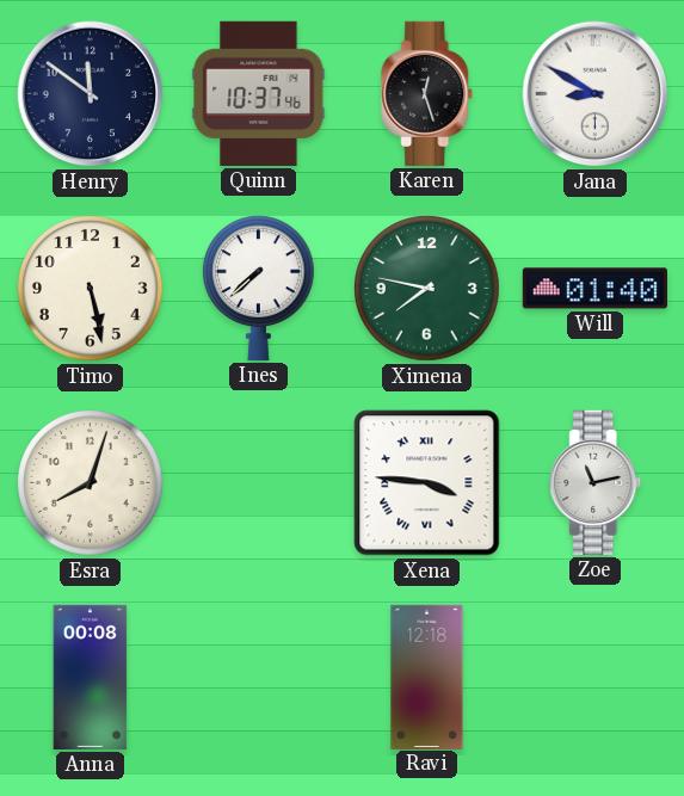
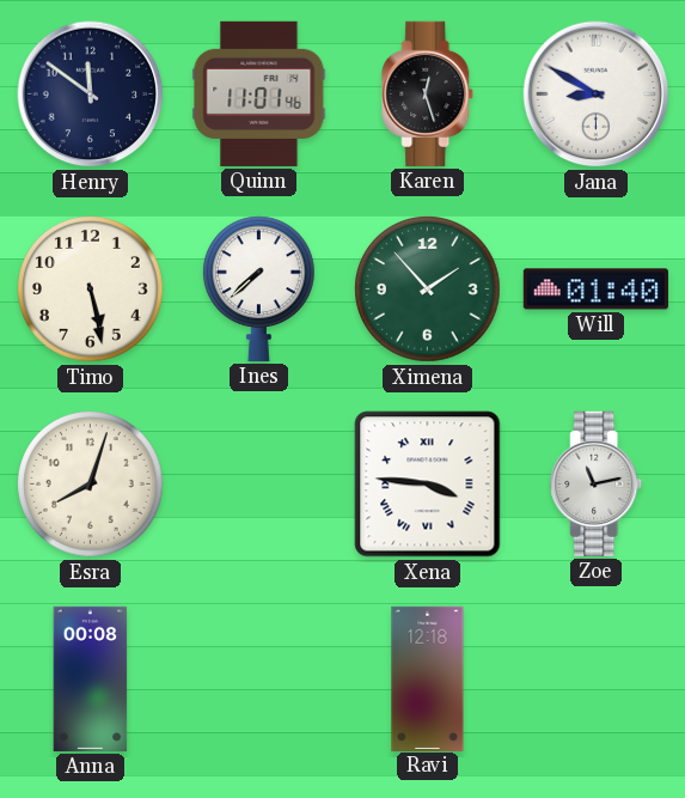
Quinn: 10:37 -> 11:01 (259, 93)
Ximena: 7:47 -> 1:53 (428, 290)
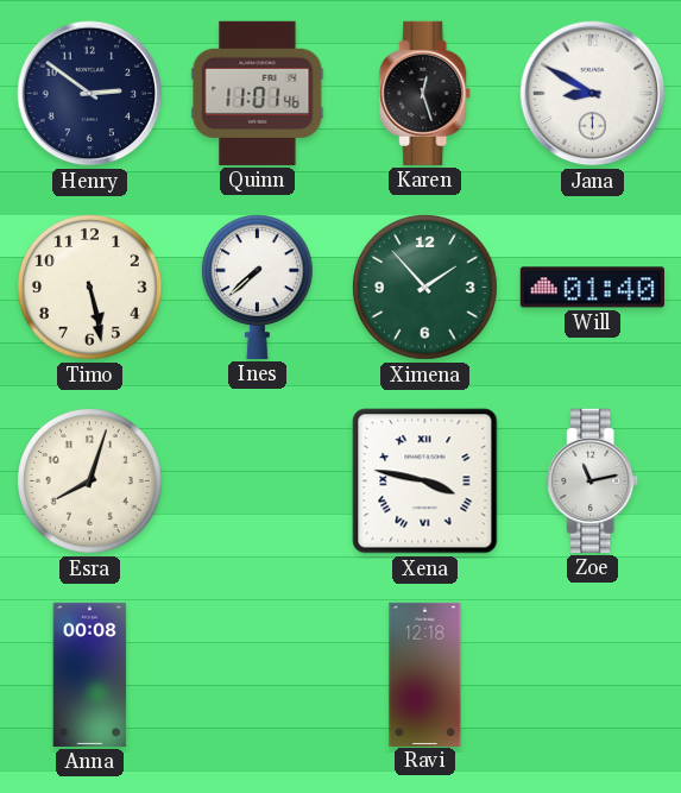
Henry: 11:51 -> 2:51 (90, 94)
Xena: 3:46 -> 3:47 (425, 482)
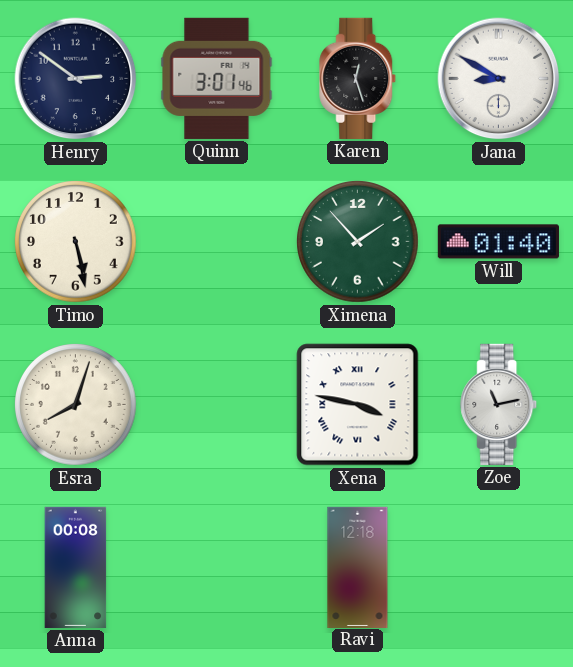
Quinn: 11:01 -> 3:01 (217, 78)
Ines: 7:38 -> none (257, 287)
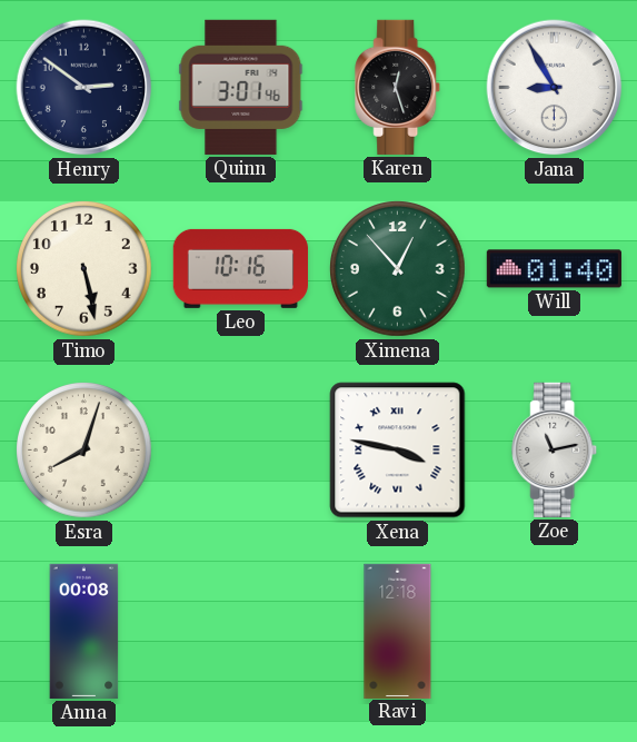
Jana: 8:50 -> 8:55 (555, 88)
Leo: none -> 10:16 (240, 268)
Ximena: 1:53 -> 12:53 (398, 269)
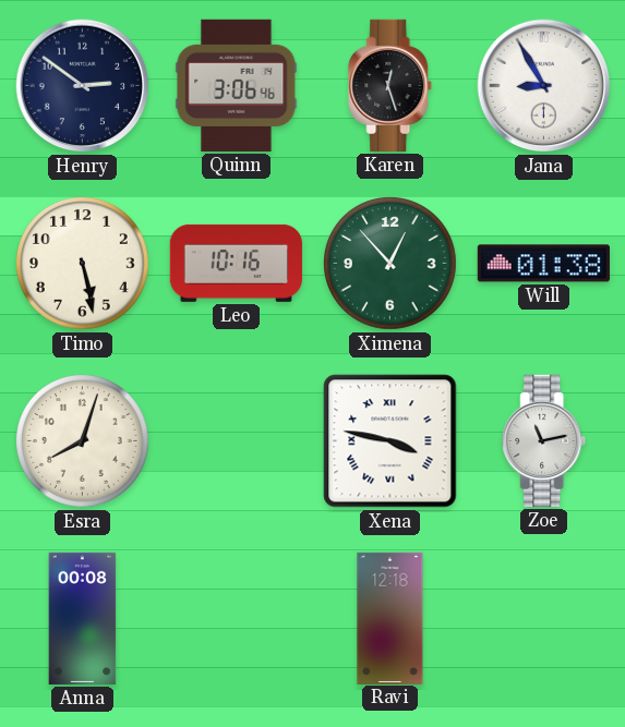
Quinn: 3:01 -> 3:06 (237, 85)
Will: 01:40 -> 01:38 (543, 264)
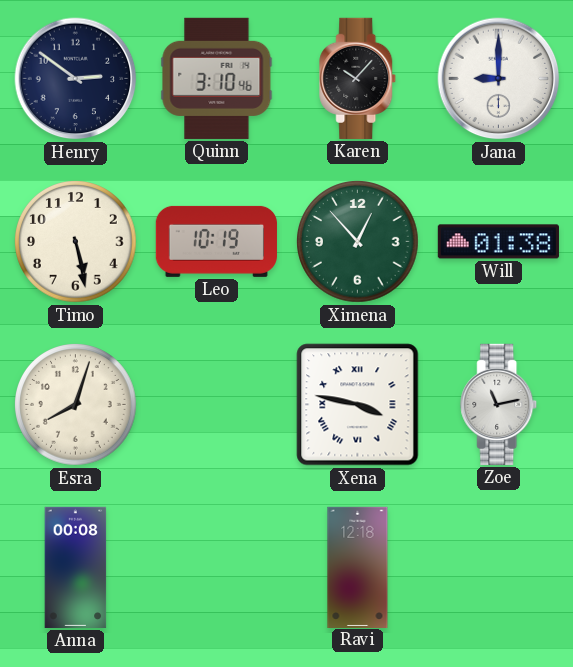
Quinn: 3:06 -> 3:10 (217, 78)
Karen: 12:27 -> 10:07 (358, 78)
Jana: 8:55 -> 9:00 (499, 79)
Leo: 10:16 -> 10:19 (216, 241)
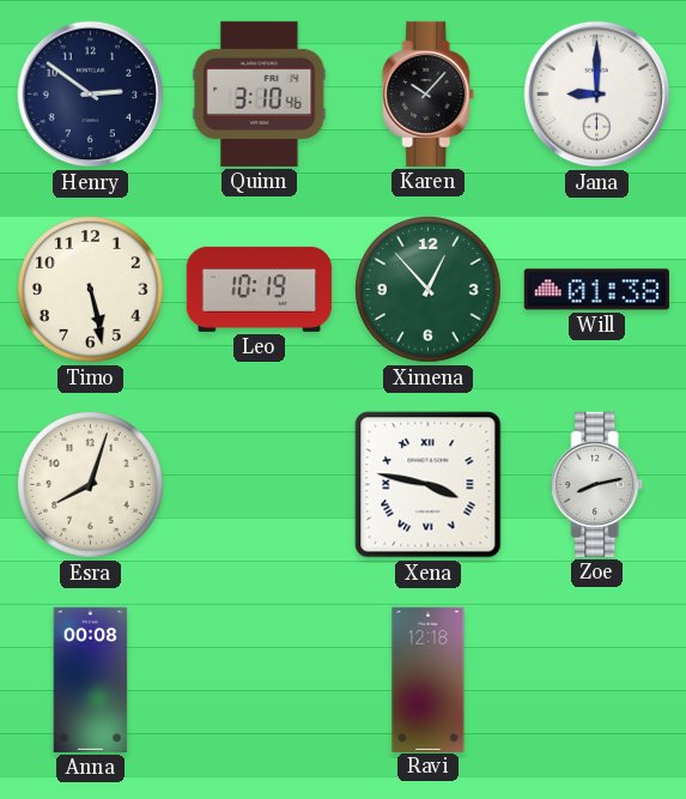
Zoe: 11:13 -> 8:13 (597, 484)
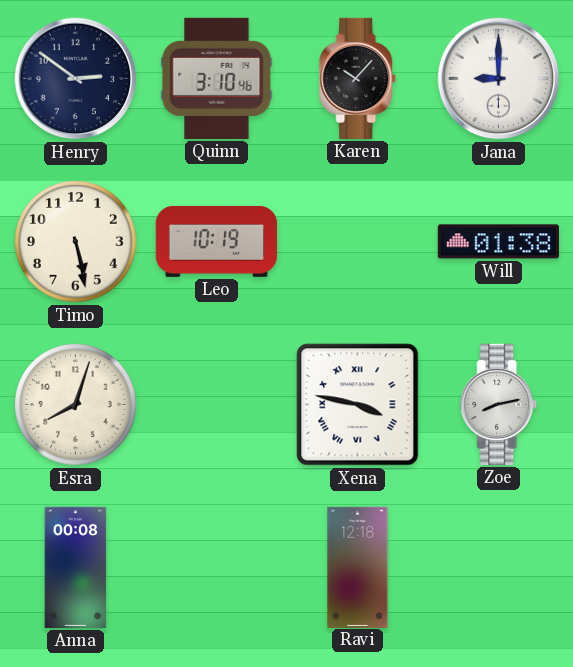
Ximena: 12:53 -> none (429, 290)
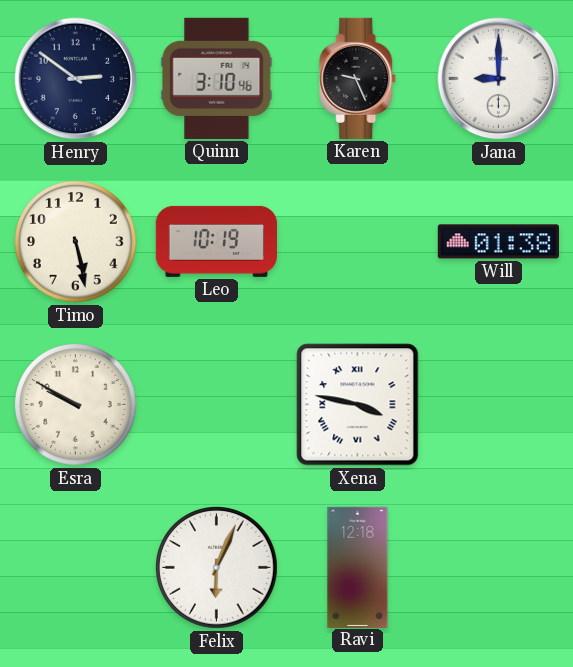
Karen: 10:07 -> 9:26 (358, 78)
Esra: 8:03 -> 9:50 (76, 405)
Zoe: 8:13 -> none (499, 404)
Anna: 00:08 -> none (76, 567)
Felix: none -> 6:04 (217, 568)
